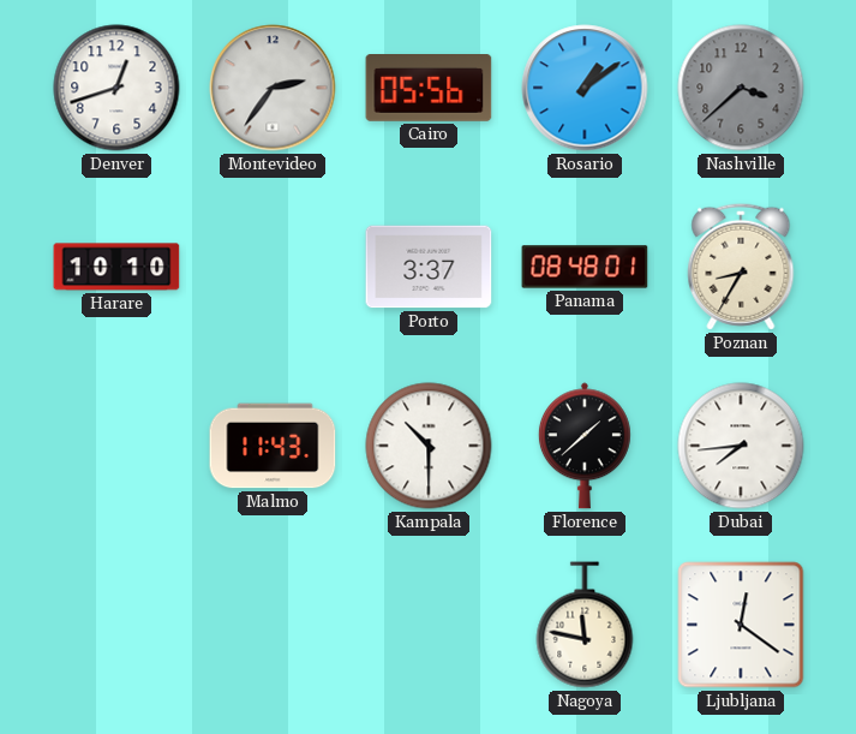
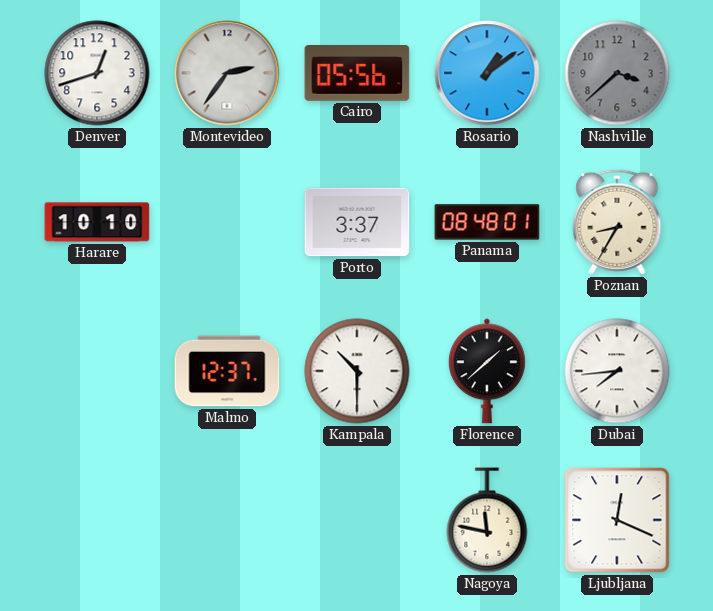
Malmo: 11:43 -> 12:37 (227, 371)
Ljubljana: 12:21 -> 12:19 (617, 520)
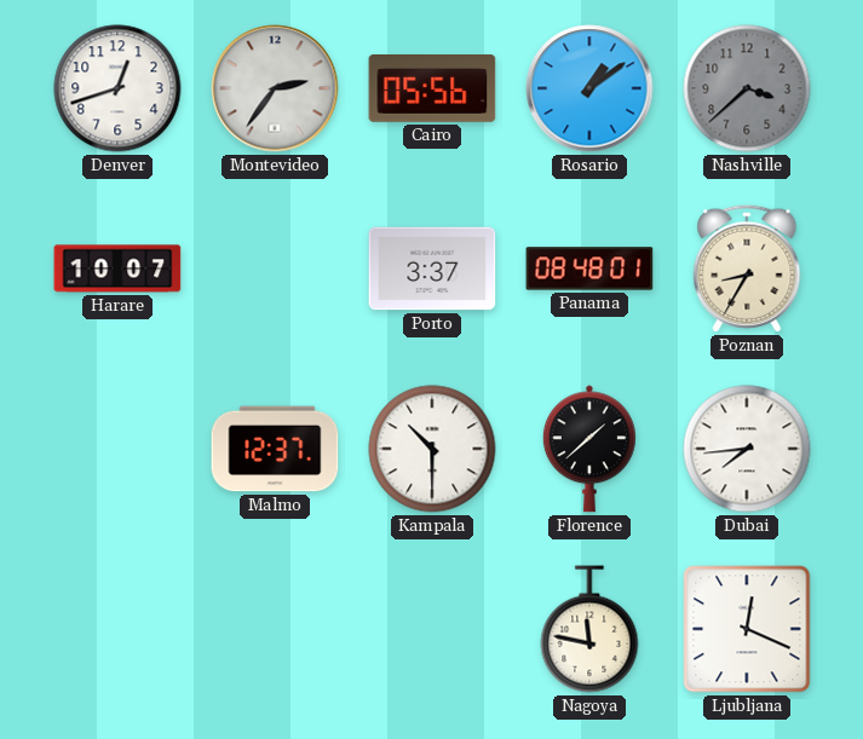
Harare: 10:10 -> 10:07 (117, 269)
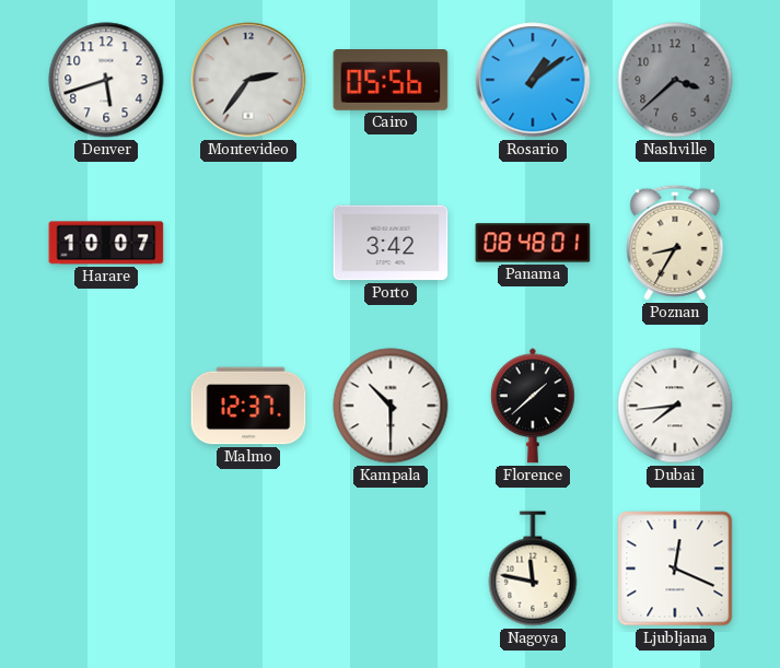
Denver: 12:42 -> 5:42 (106, 80)
Porto: 3:37 -> 3:42 (391, 243)
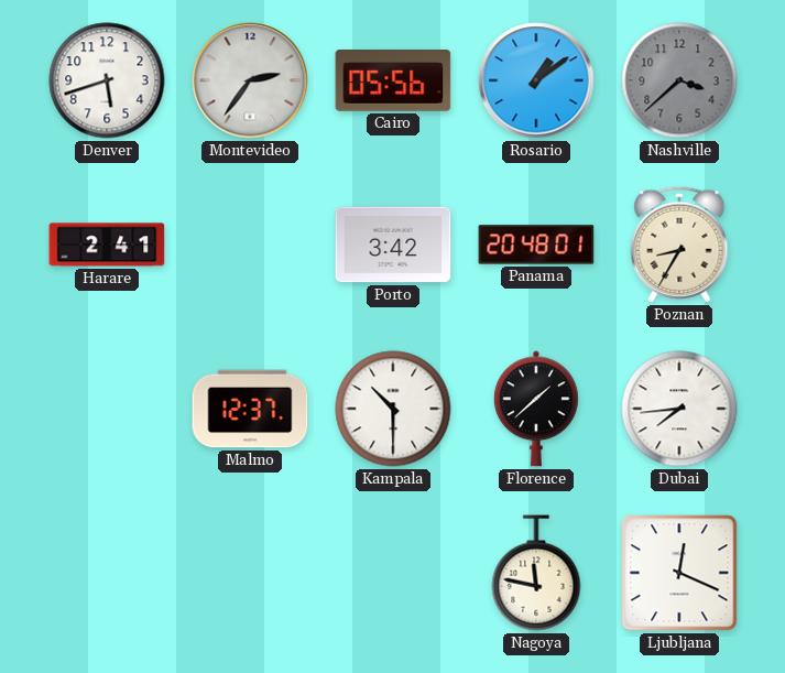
Harare: 10:07 -> 2:41 (107, 245)
Panama: 08:48 -> 20:48 (536, 245)
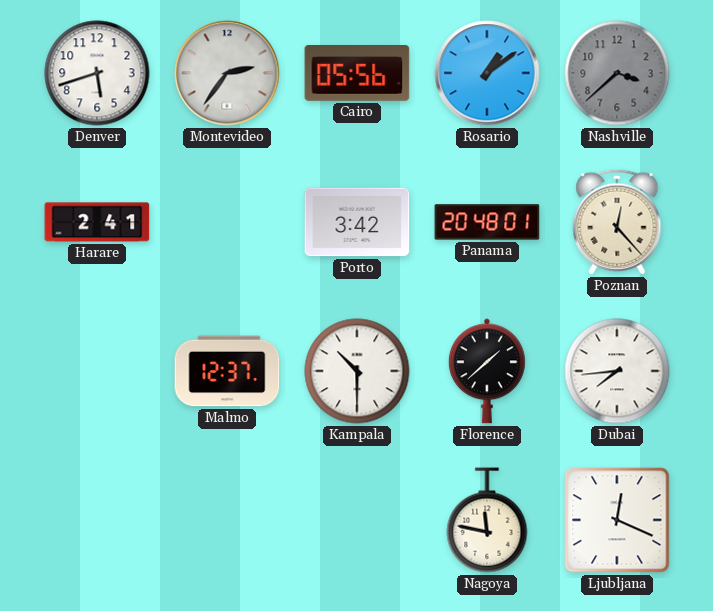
Poznan: 8:35 -> 12:23 (617, 222)
